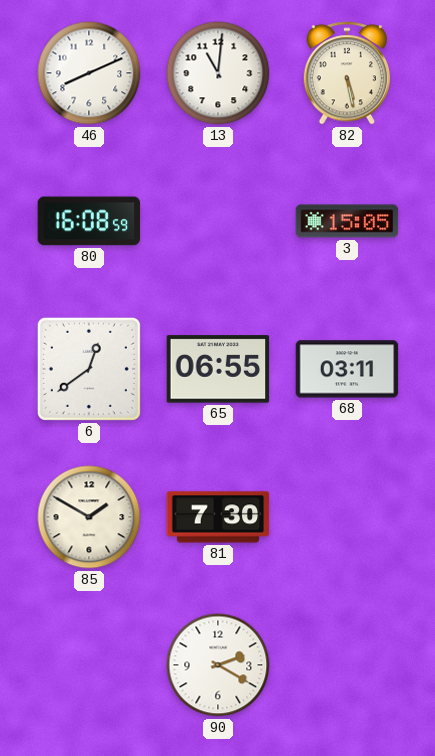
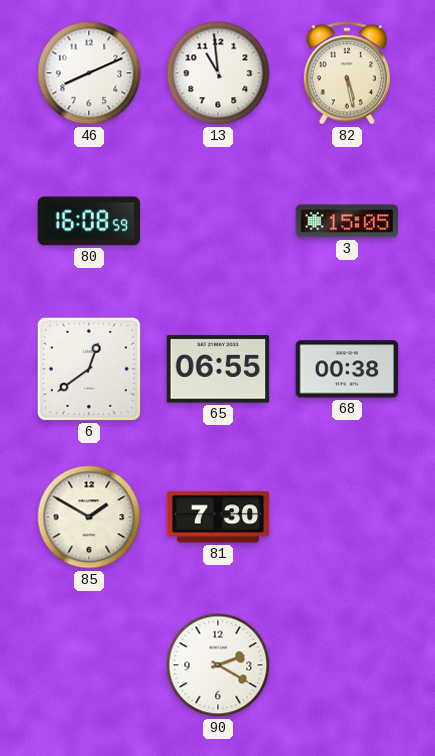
13: 11:01 -> 10:59 (218, 73)
68: 03:11 -> 00:38 (347, 369)
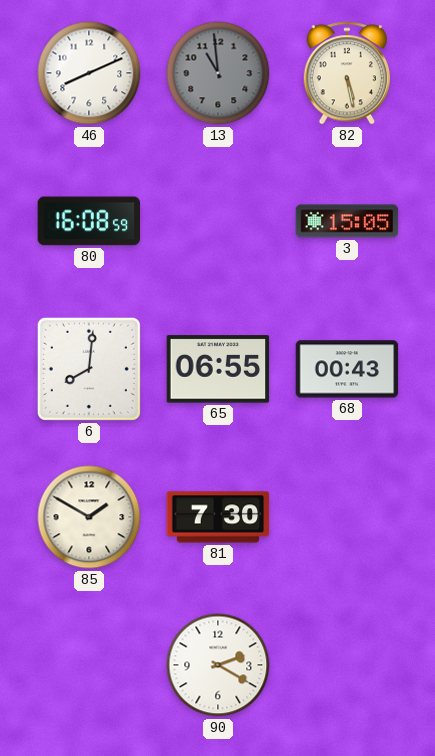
13 dial: white -> grey (218, 73)
6: 12:39 -> 8:01 (89, 369)
68: 00:38 -> 00:43 (347, 369)
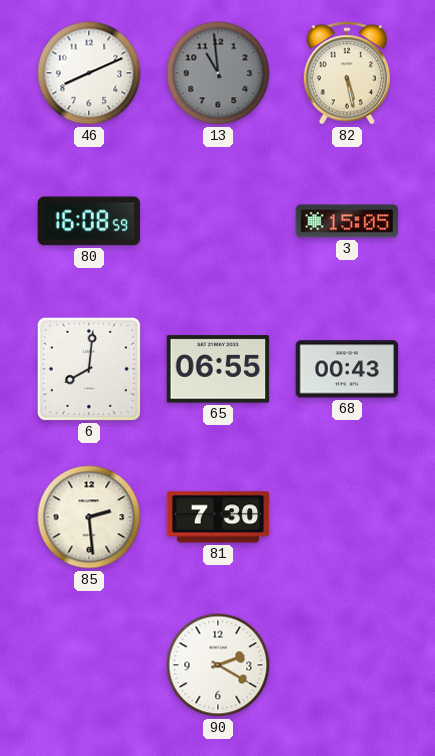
85: 1:50 -> 2:29 (89, 517)
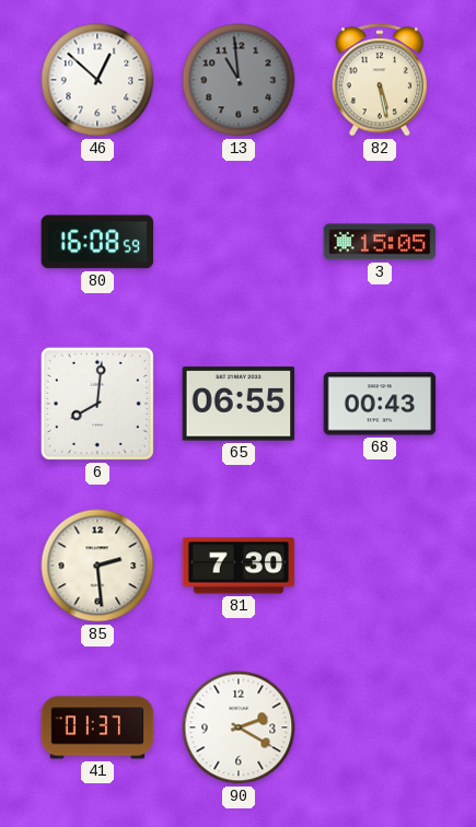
46: 8:11 -> 12:52 (97, 80)
41: none -> 01:37 (97, 727)
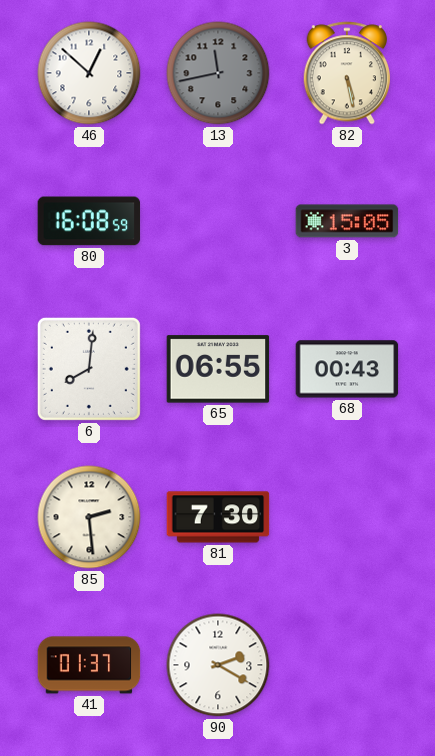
13: 10:59 -> 11:43 (218, 73)
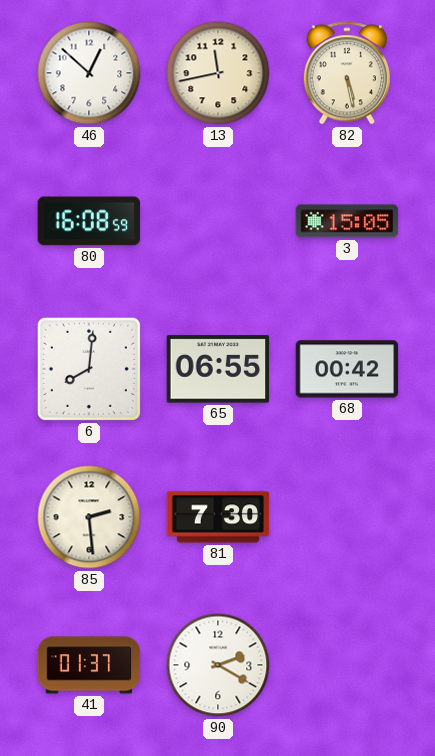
13 dial: grey -> cream (218, 73)
68: 00:43 -> 00:42 (347, 369)
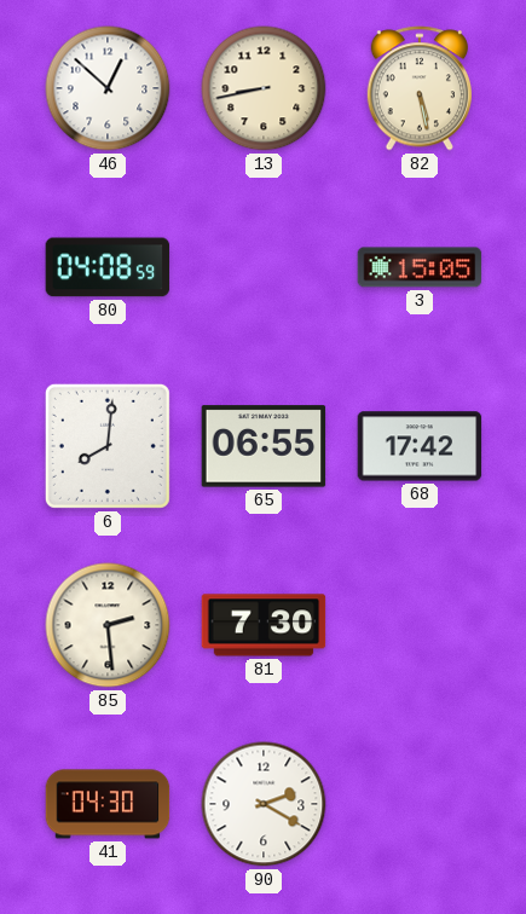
13: 11:43 -> 8:43 (264, 88)
80: 16:08 -> 04:08 (108, 267)
68: 00:42 -> 17:42 (420, 446)
41: 01:37 -> 04:30 (108, 804)
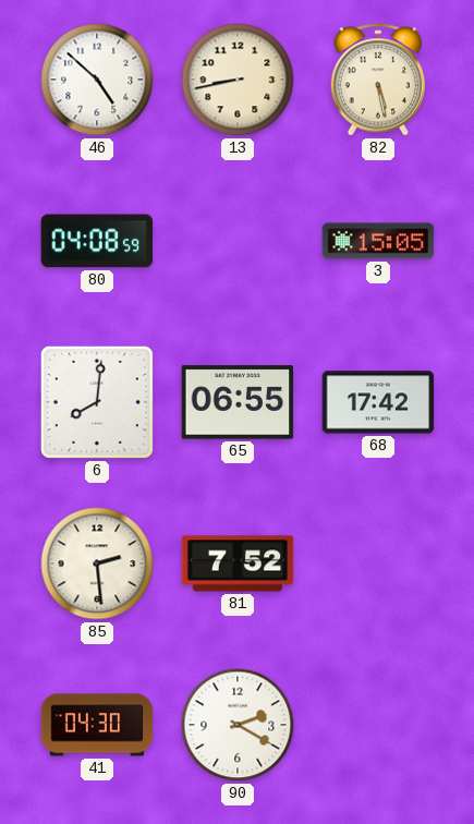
46: 12:52 -> 4:52 (97, 80)
81: 7:30 -> 7:52 (238, 564)
